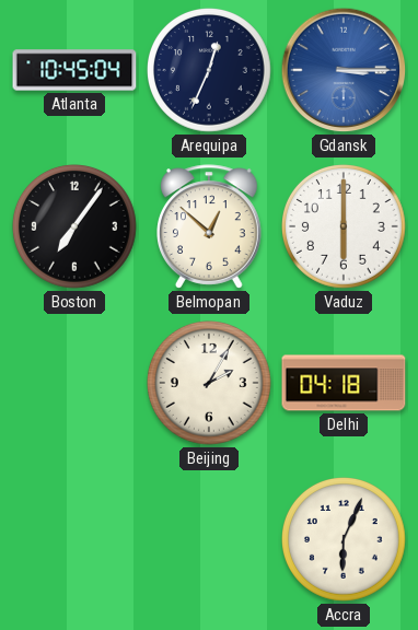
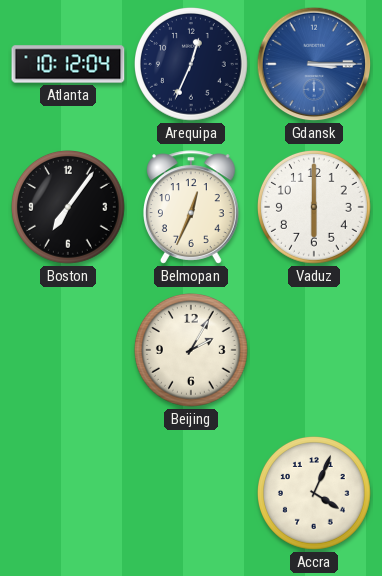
Atlanta: 10:45 -> 10:12 (68, 64)
Belmopan: 12:52 -> 12:34 (192, 207)
Delhi: 04:18 -> none (344, 383)
Accra: 6:04 -> 4:04 (315, 494)
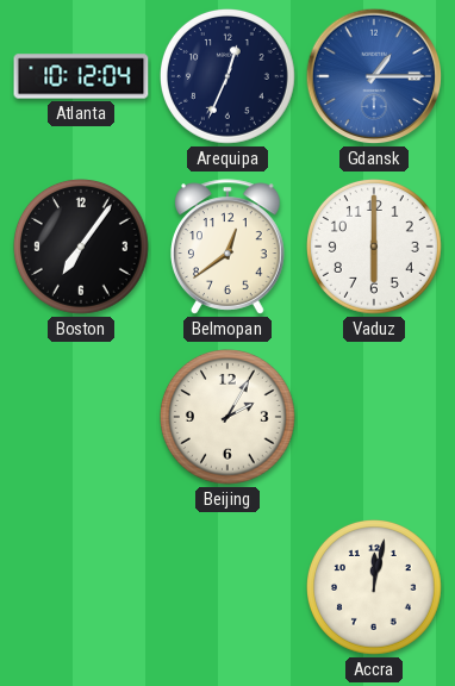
Gdansk: 3:15 -> 1:15 (374, 76)
Belmopan: 12:34 -> 12:39 (229, 247)
Accra: 4:04 -> 12:02 (375, 588)
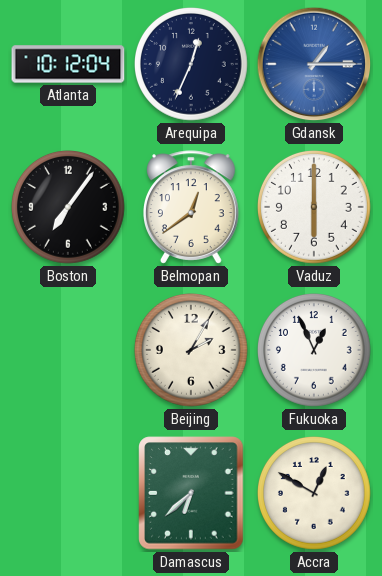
Fukuoka: none -> 12:56 (315, 351)
Damascus: none -> 6:38 (191, 493)
Accra: 12:02 -> 12:50 (315, 494)
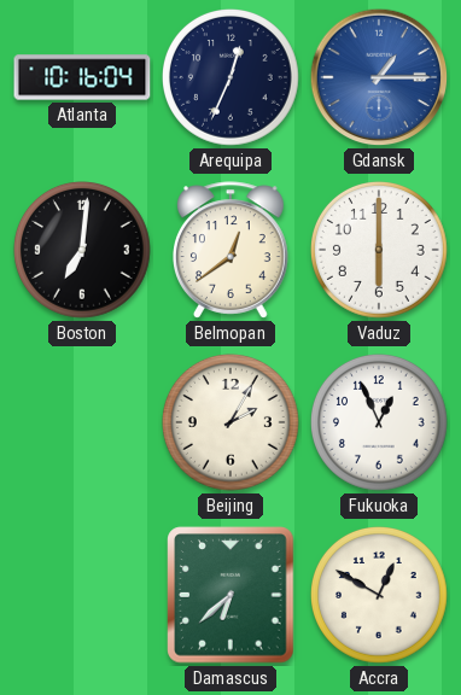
Atlanta: 10:12 -> 10:16 (82, 77)
Boston: 7:06 -> 7:01 (83, 251)
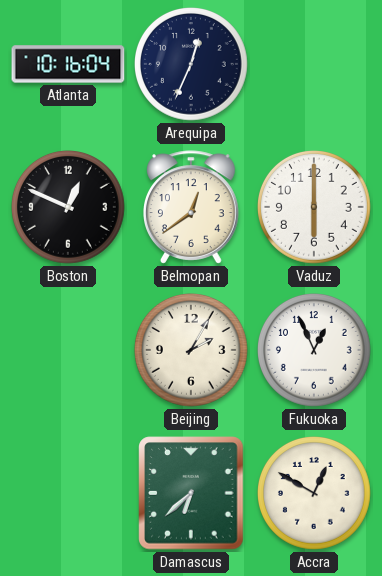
Gdansk: 1:15 -> none (379, 77)
Boston: 7:01 -> 12:49 (69, 208)
